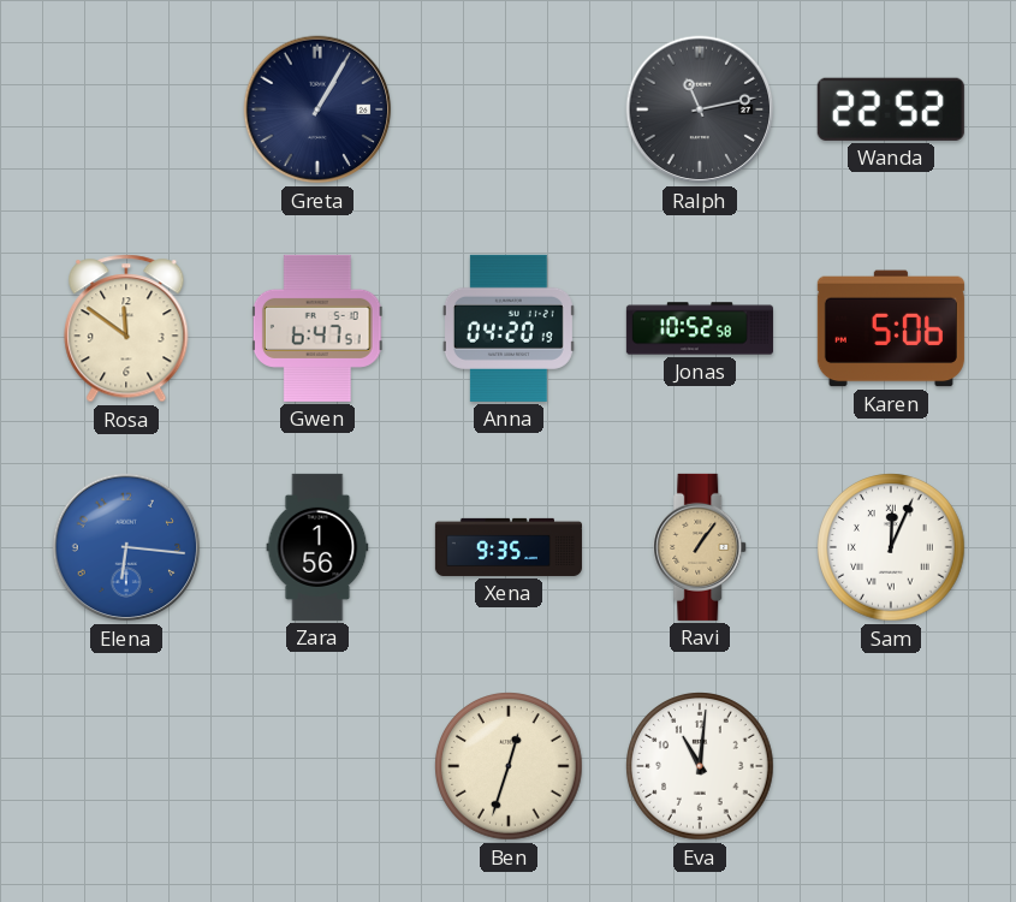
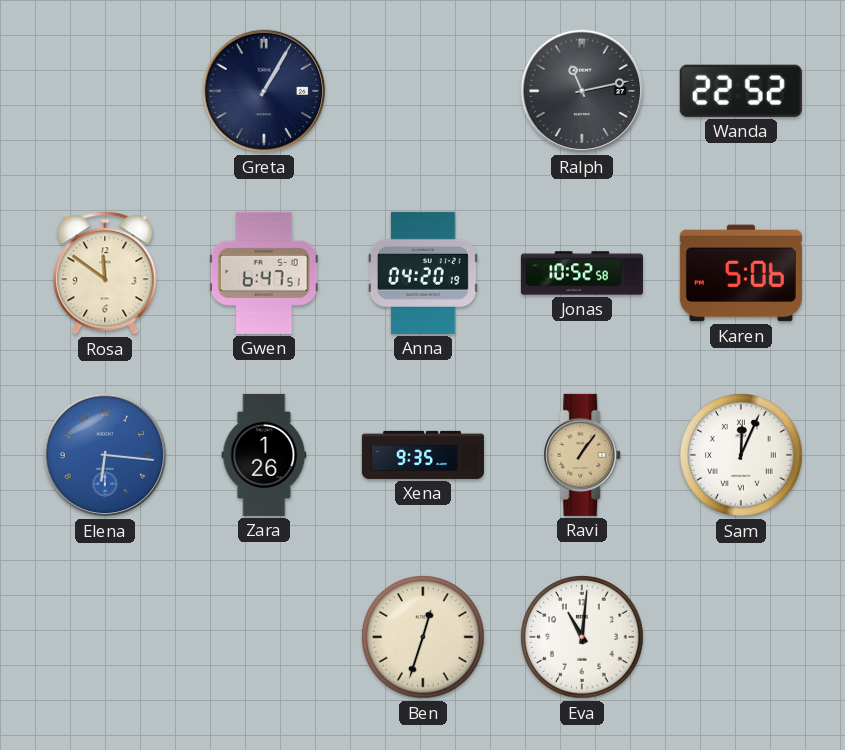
Zara: 1:56 -> 1:26 (264, 455)
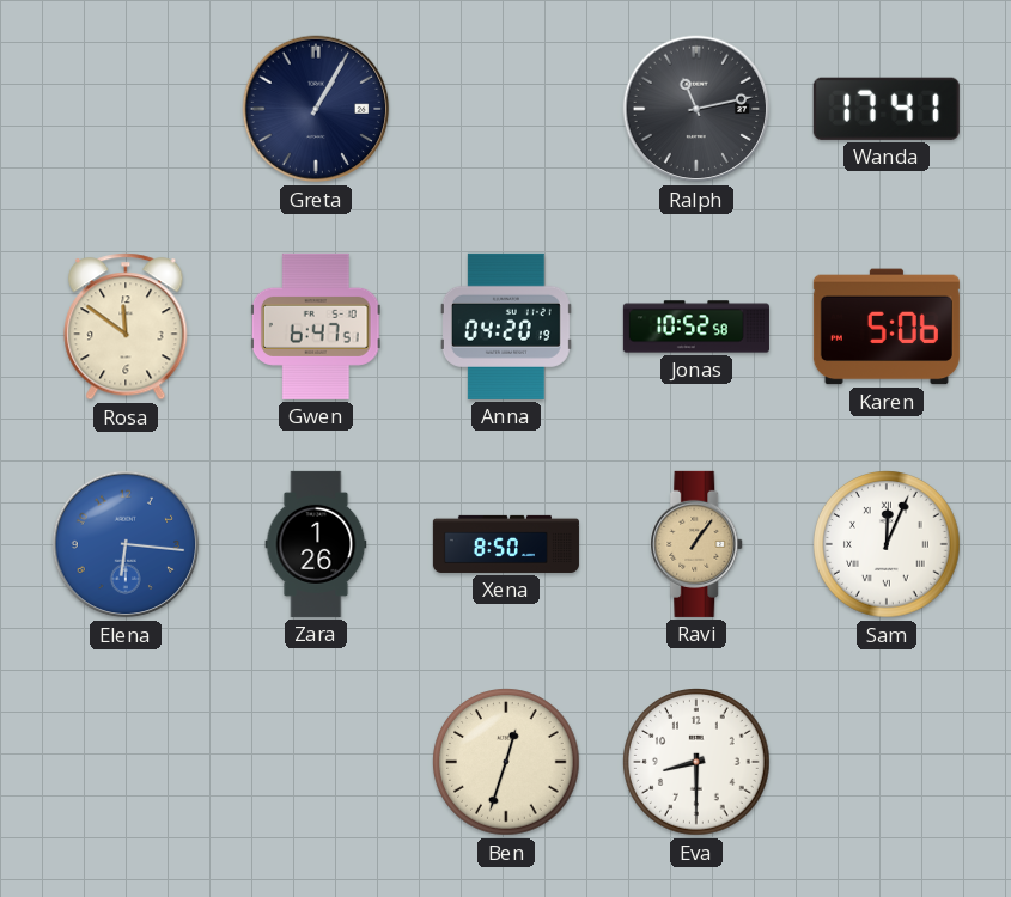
Wanda: 22:52 -> 17:41 (887, 109)
Xena: 9:35 -> 8:50 (506, 544)
Eva: 11:01 -> 8:30 (696, 762)
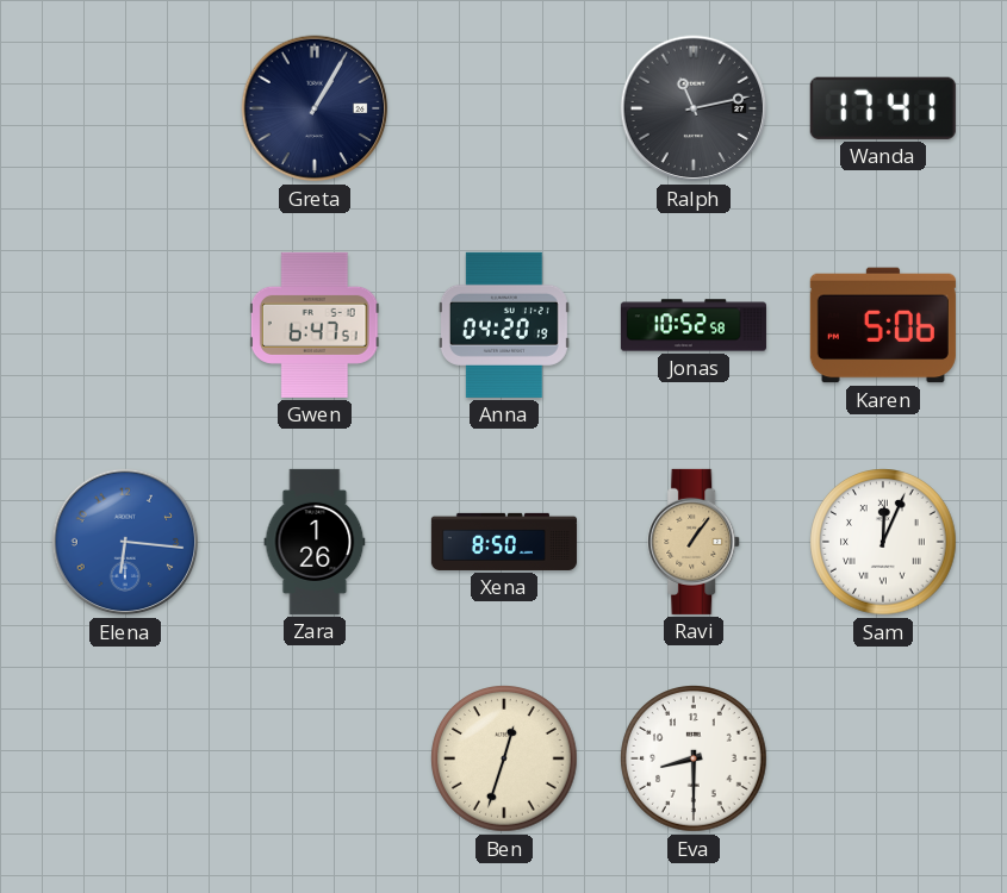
Rosa: 11:51 -> none (126, 327)
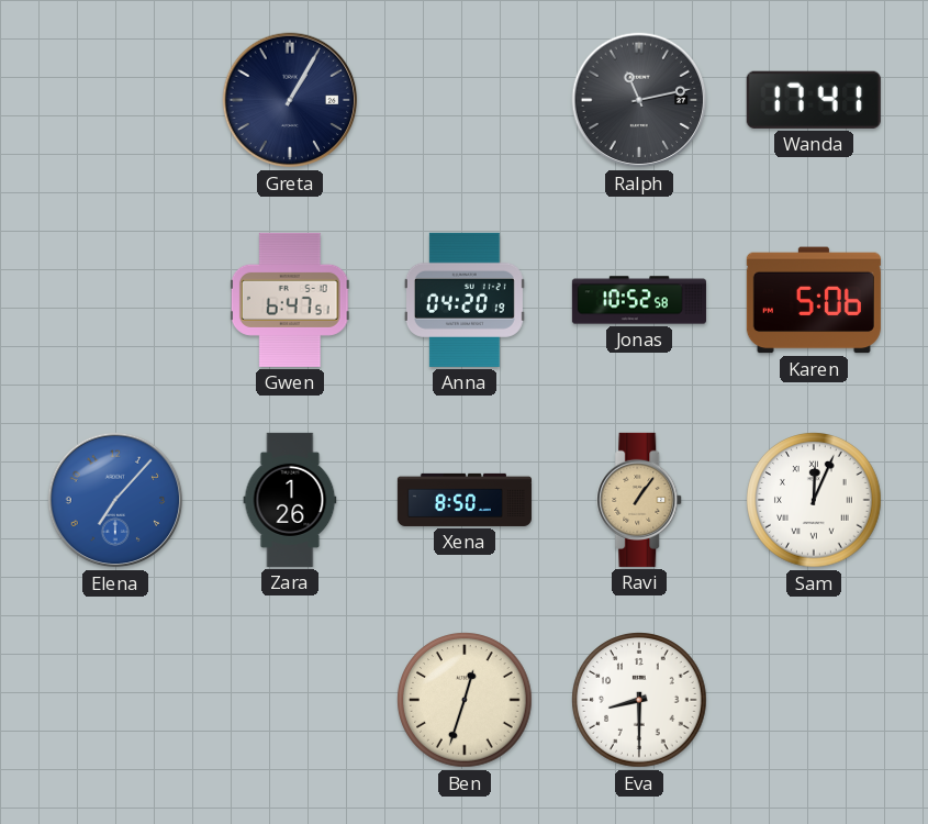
Elena: 6:16 -> 7:07 (115, 500)
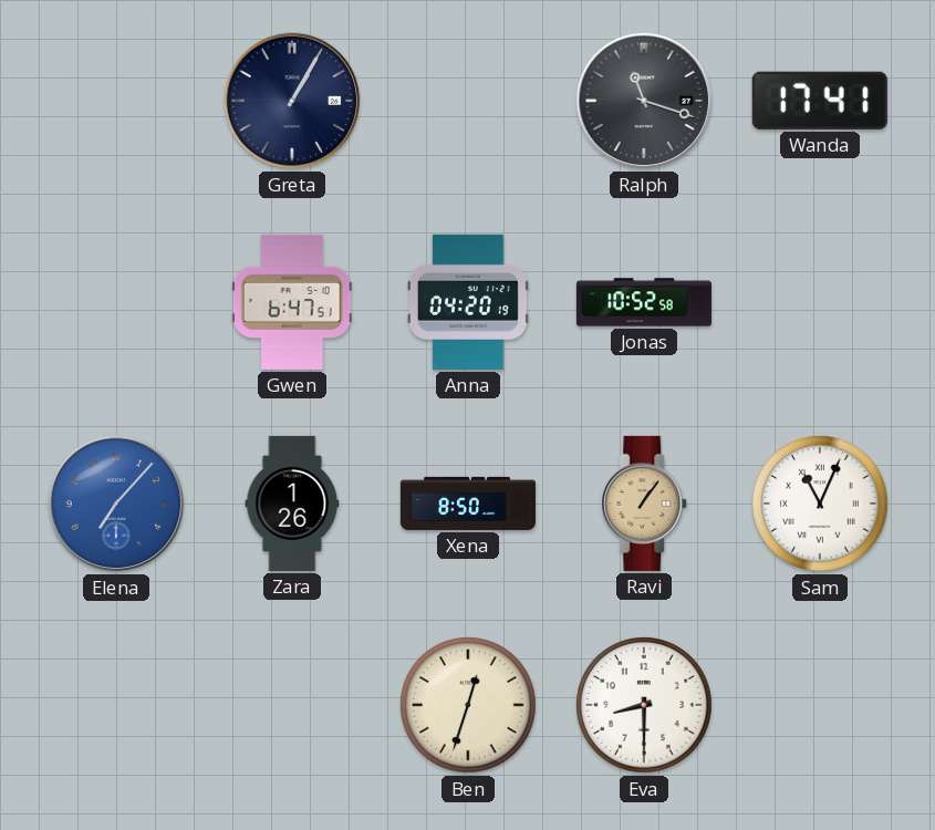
Ralph: 11:13 -> 11:18 (644, 101)
Karen: 5:06 -> none (814, 300)
Sam: 12:04 -> 11:04 (820, 504)
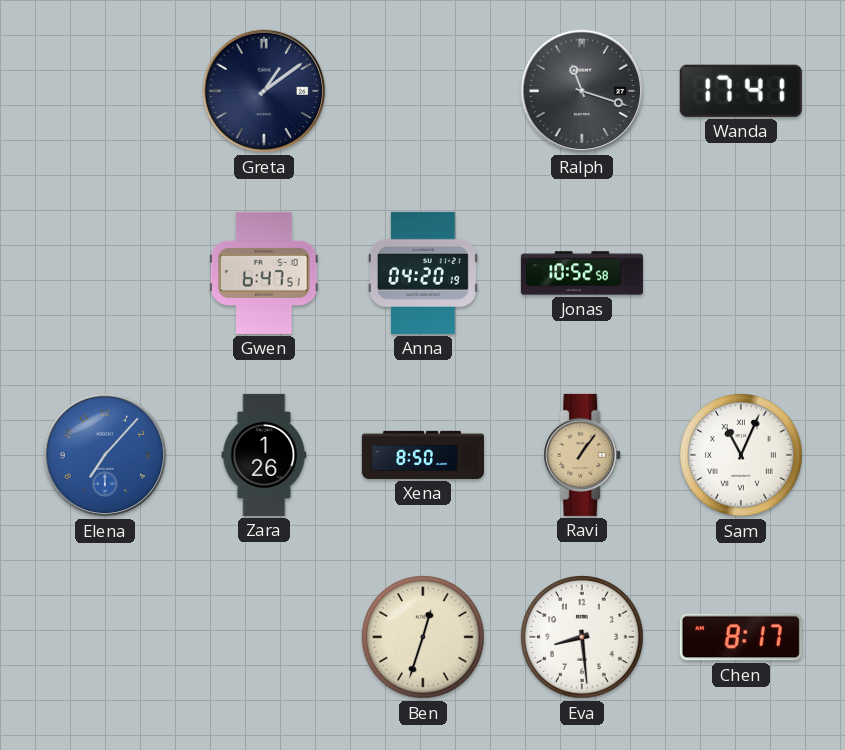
Greta: 1:05 -> 1:09 (264, 91)
Eva: 8:30 -> 8:29 (582, 637)
Chen: none -> 8:17 (741, 637)
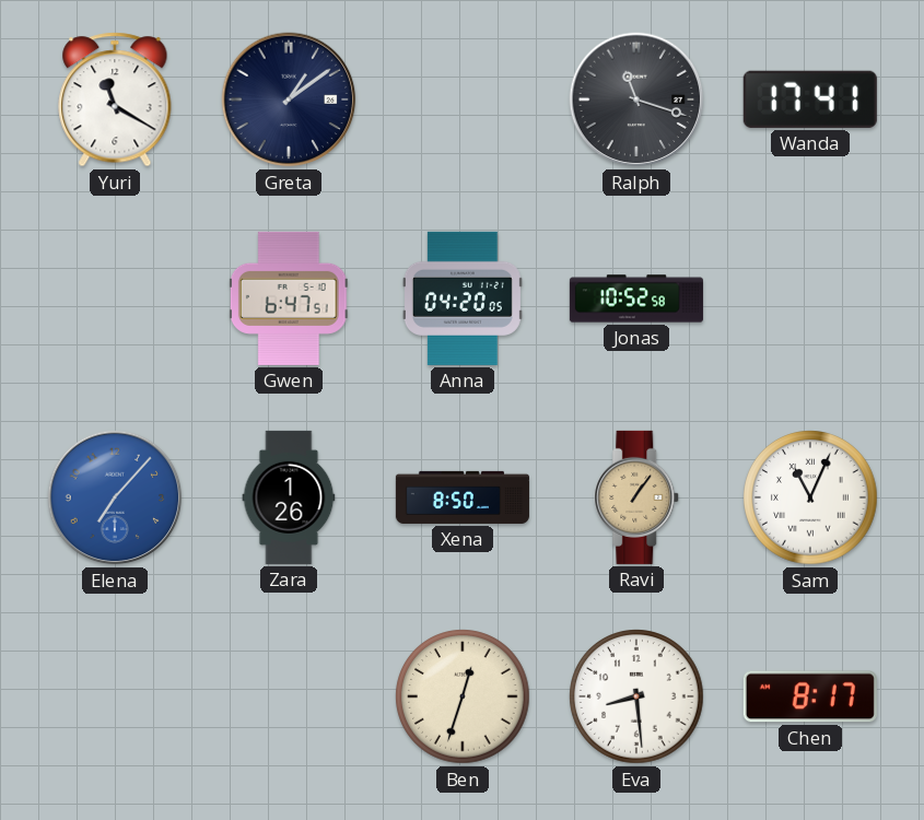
Yuri: none -> 11:20 (115, 99)
Anna: 04:20:19 -> 04:20:05 (463, 298)
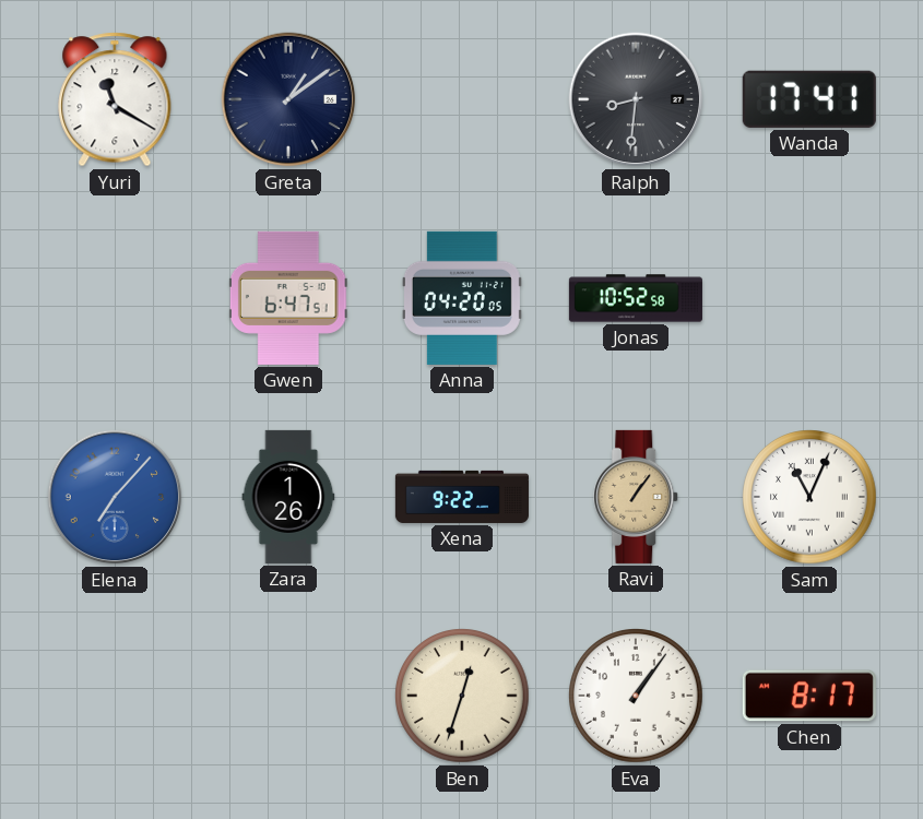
Ralph: 11:18 -> 8:31 (636, 99)
Xena: 8:50 -> 9:22 (462, 497)
Eva: 8:29 -> 1:06 (636, 696)
